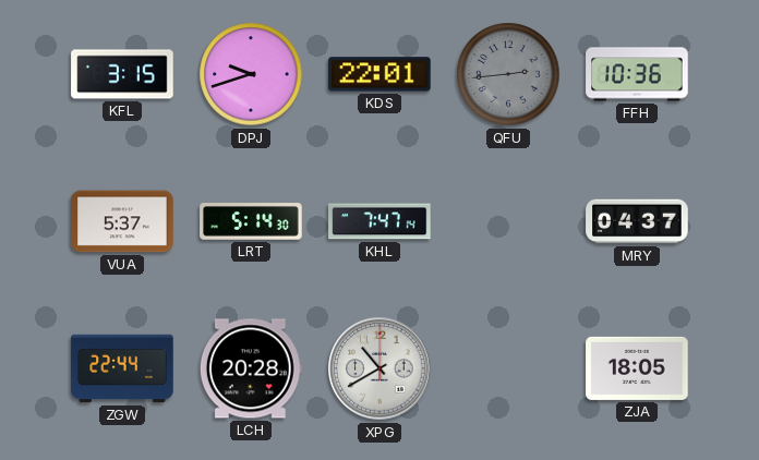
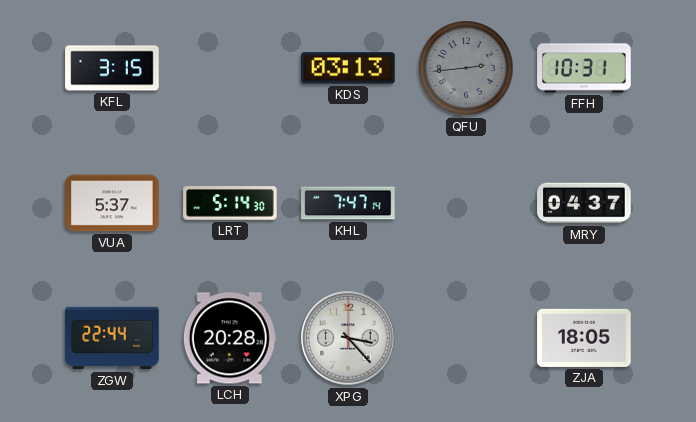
DPJ: 9:42 -> none (251, 74)
KDS: 22:01 -> 03:13 (348, 68)
FFH: 10:36 -> 10:31 (584, 68)
XPG: 10:40 -> 3:23 (348, 338)
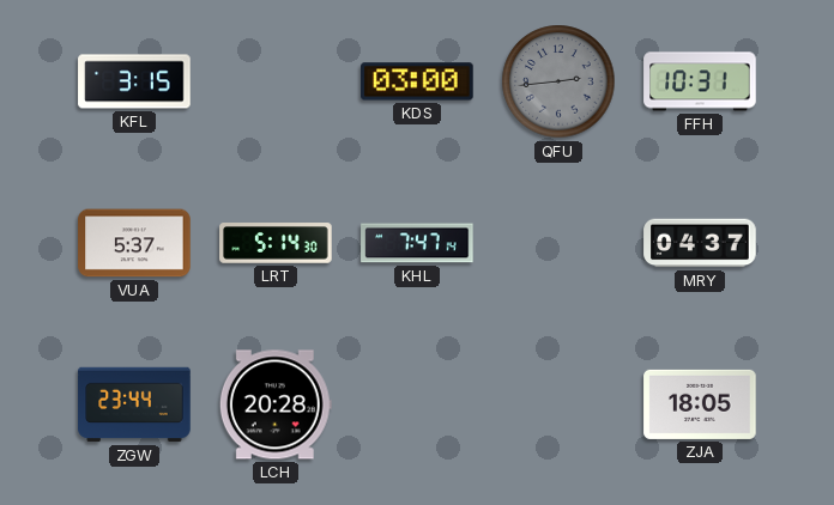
KDS: 03:13 -> 03:00 (417, 81)
ZGW: 22:44 -> 23:44 (134, 404)
XPG: 3:23 -> none (348, 338)
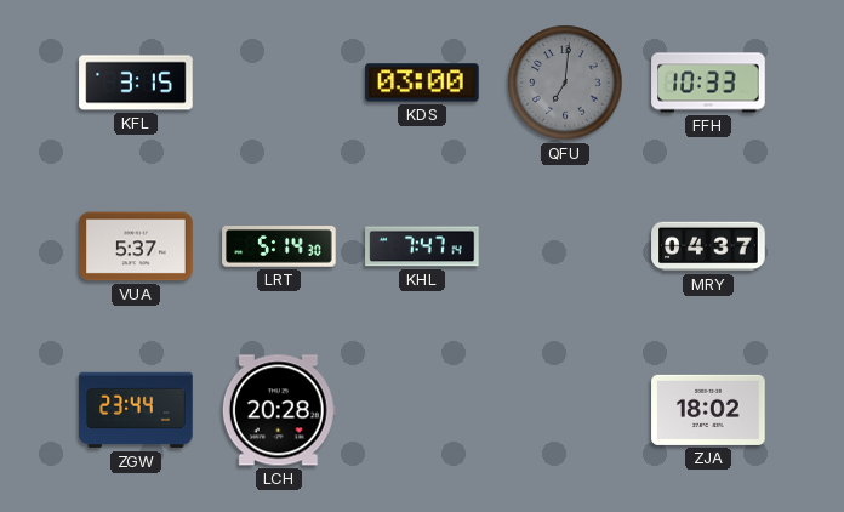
QFU: 2:44 -> 7:01 (565, 83)
FFH: 10:31 -> 10:33 (708, 83)
ZJA: 18:05 -> 18:02 (708, 410)
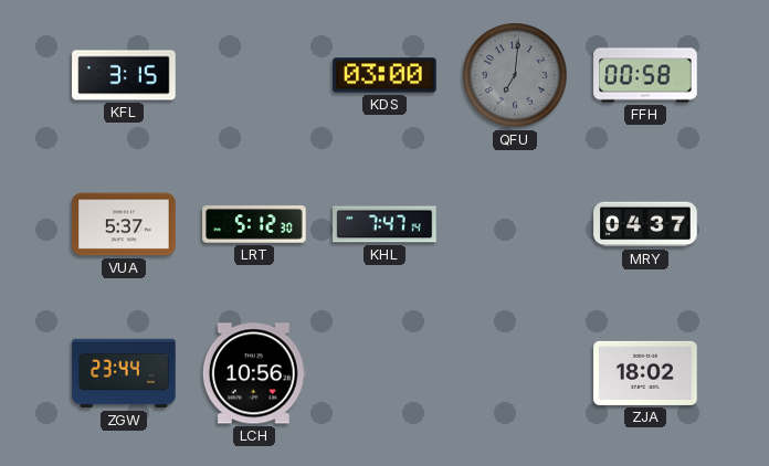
FFH: 10:33 -> 00:58 (645, 75)
LRT: 5:14 -> 5:12 (254, 224)
LCH: 20:28 -> 10:56 (254, 373)
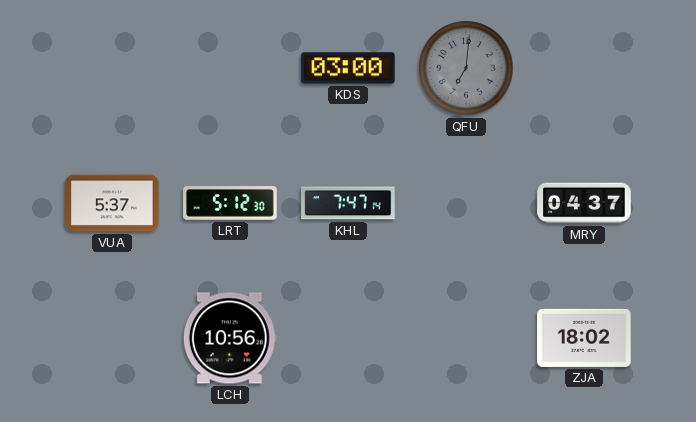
KFL: 3:15 -> none (124, 75)
FFH: 00:58 -> none (645, 75)
ZGW: 23:44 -> none (124, 373)
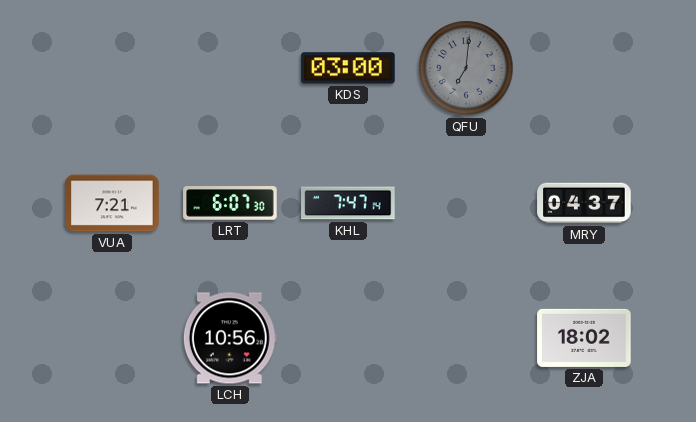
VUA: 5:37 -> 7:21 (112, 203)
LRT: 5:12 -> 6:07 (230, 203)
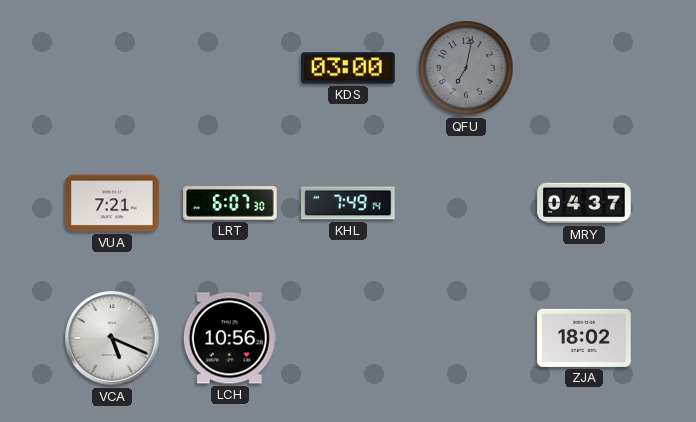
QFU: 7:01 -> 7:02 (466, 68)
KHL: 7:47 -> 7:49 (348, 203)
VCA: none -> 5:19 (112, 338)
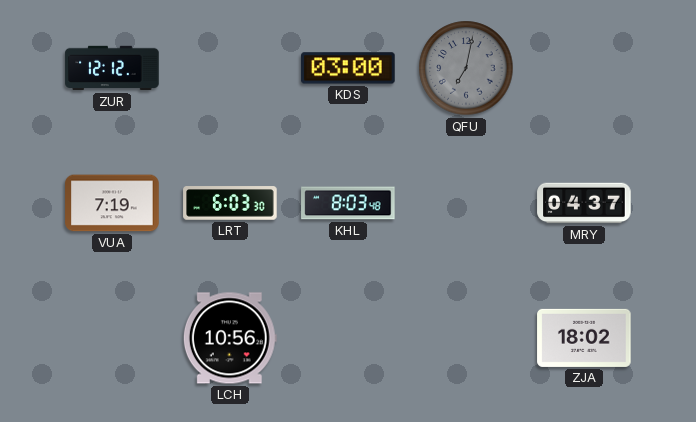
ZUR: none -> 12:12 (112, 68)
VUA: 7:21 -> 7:19 (112, 203)
LRT: 6:07 -> 6:03 (230, 203)
KHL: 7:49 -> 8:03 (348, 203)
VCA: 5:19 -> none (112, 338)
